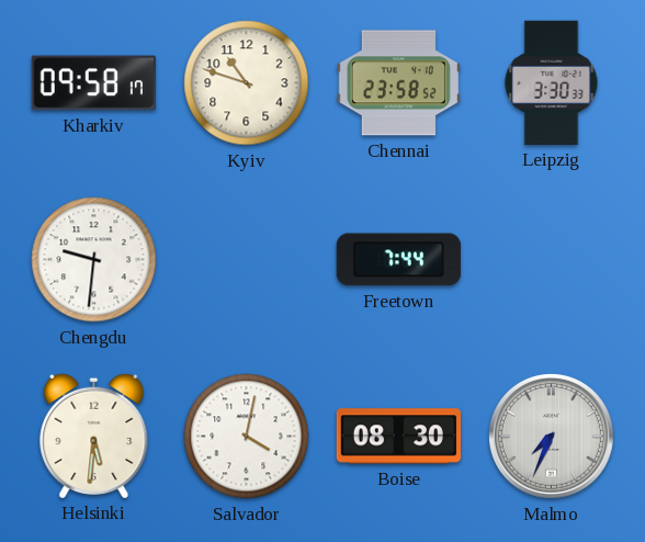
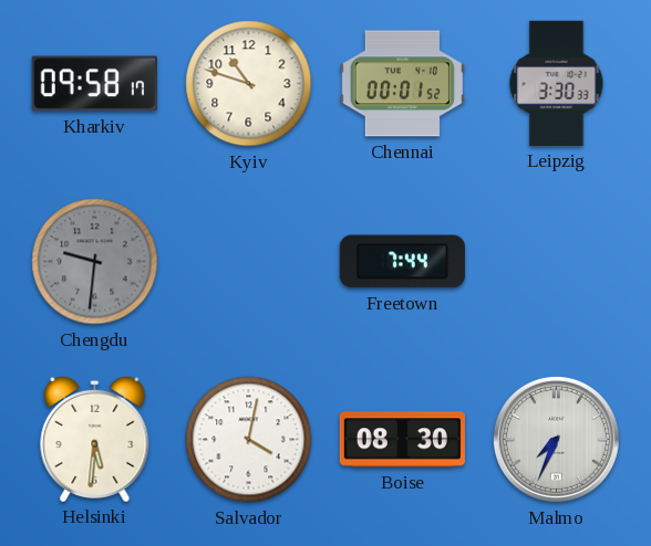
Chennai: 23:58 -> 00:01 (402, 84)
Chengdu dial: white -> grey (95, 262)
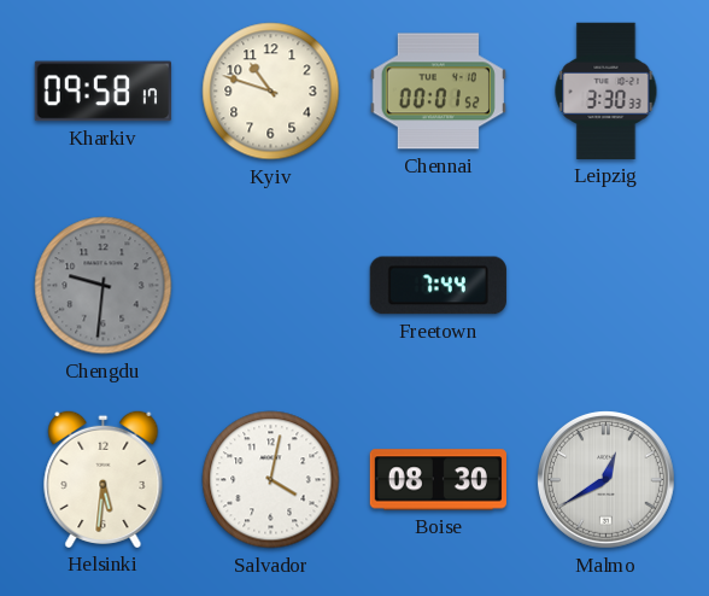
Malmo: 7:34 -> 12:40 (605, 479)
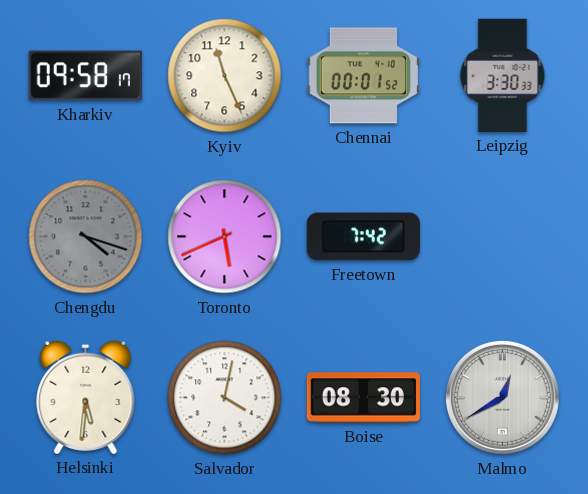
Kyiv: 10:48 -> 11:26 (225, 76)
Chengdu: 9:31 -> 4:18 (86, 237)
Toronto: none -> 5:41 (225, 237)
Freetown: 7:44 -> 7:42 (363, 237)
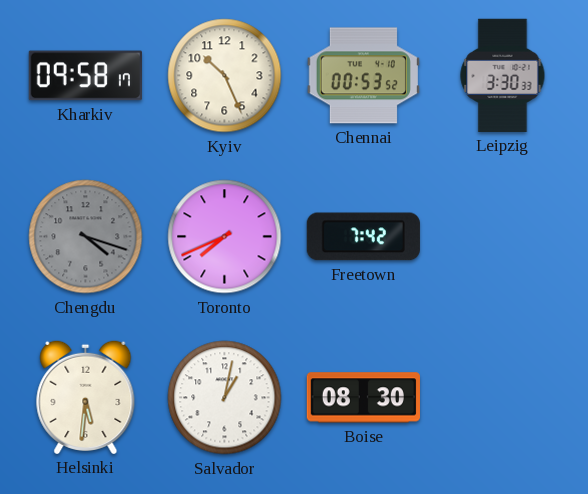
Kyiv: 11:26 -> 10:26 (225, 76)
Chennai: 00:01 -> 00:53 (363, 76)
Toronto: 5:41 -> 7:41 (225, 237)
Salvador: 4:02 -> 1:02 (225, 398)
Malmo: 12:40 -> none (502, 397)
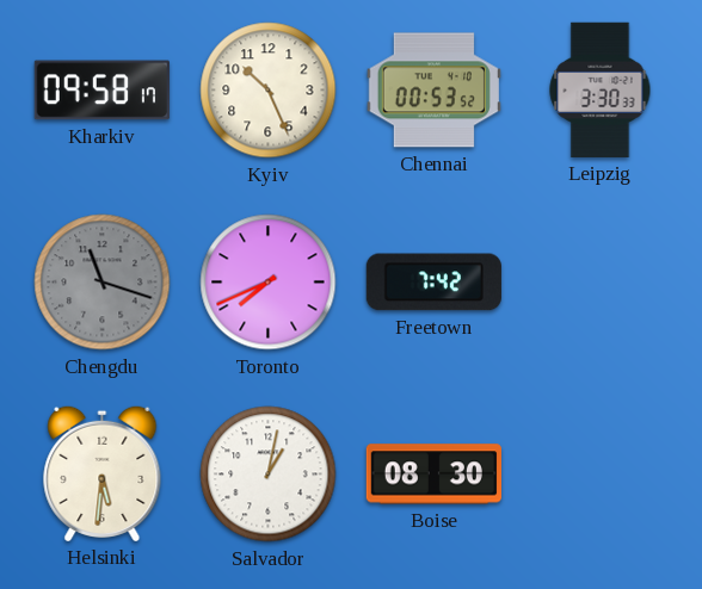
Chengdu: 4:18 -> 11:18 (103, 283)
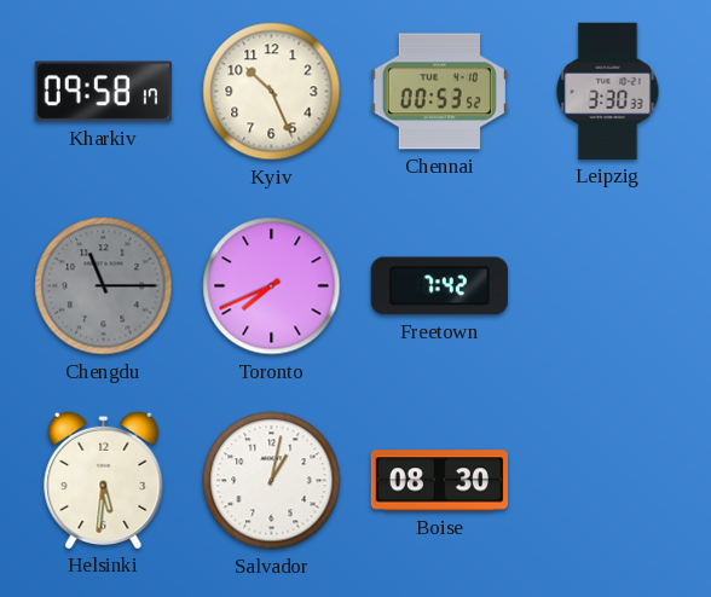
Chengdu: 11:18 -> 11:15 (104, 286)
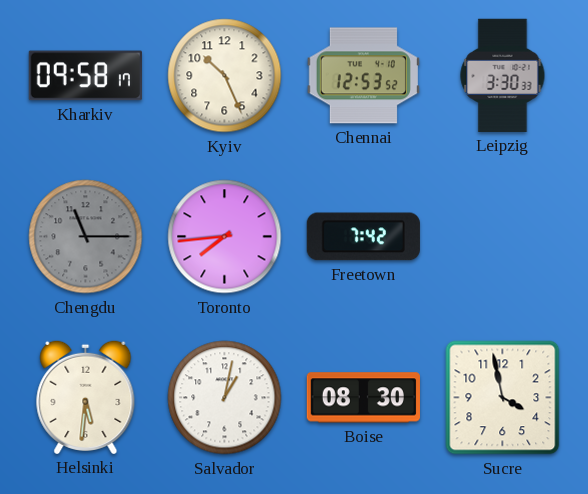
Chennai: 00:53 -> 12:53 (363, 76)
Toronto: 7:41 -> 7:44 (225, 237)
Sucre: none -> 3:58 (503, 398)
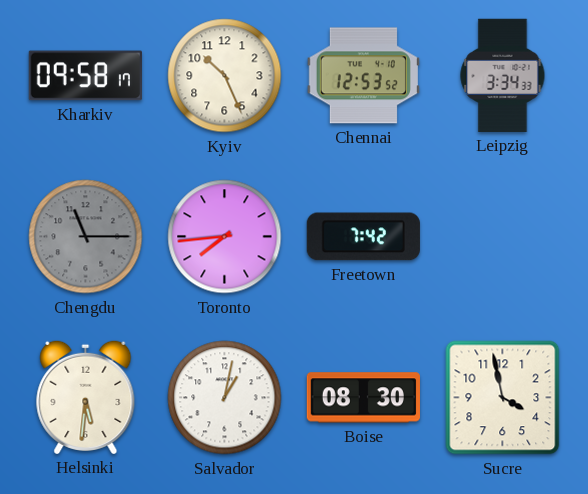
Leipzig: 3:30 -> 3:34 (503, 75)
